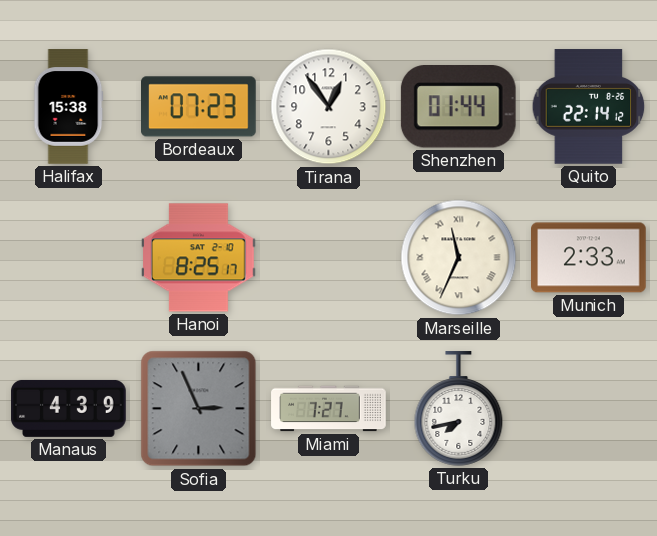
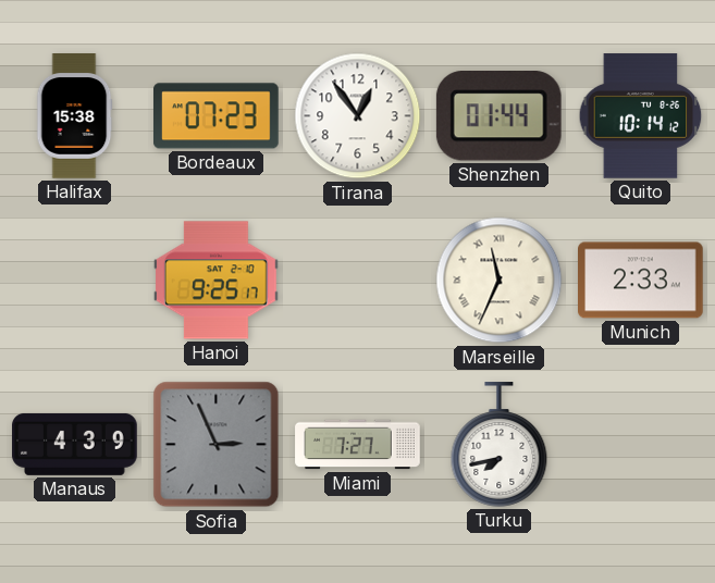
Quito: 22:14 -> 10:14 (641, 116)
Hanoi: 8:25 -> 9:25 (217, 281)
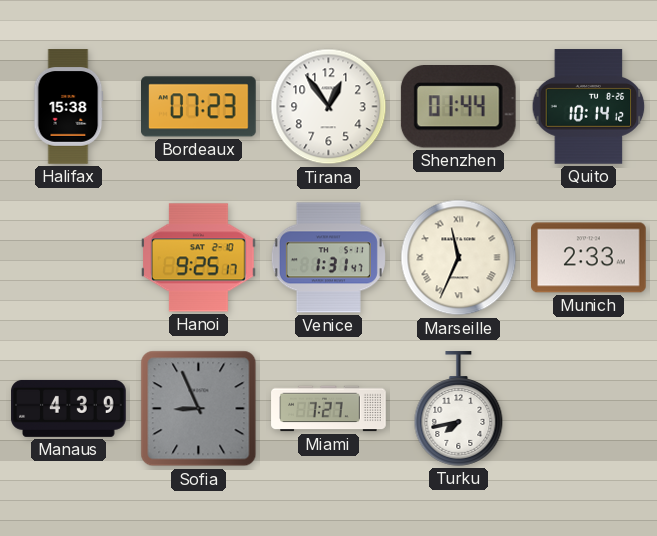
Venice: none -> 1:31 (328, 258)
Sofia: 2:56 -> 8:56 (199, 409)
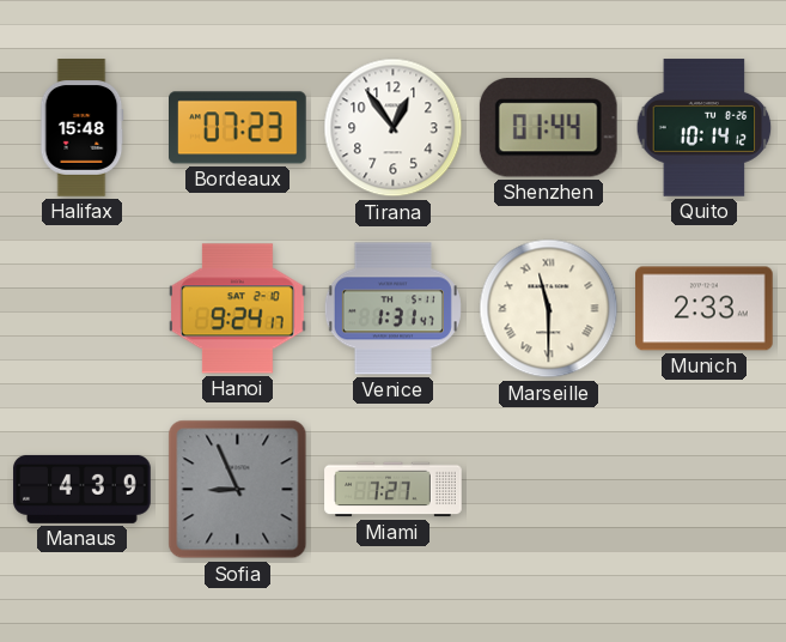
Halifax: 15:38 -> 15:48 (81, 128)
Hanoi: 9:25 -> 9:24 (238, 309)
Marseille: 11:34 -> 11:30 (549, 309)
Turku: 7:43 -> none (459, 409)
